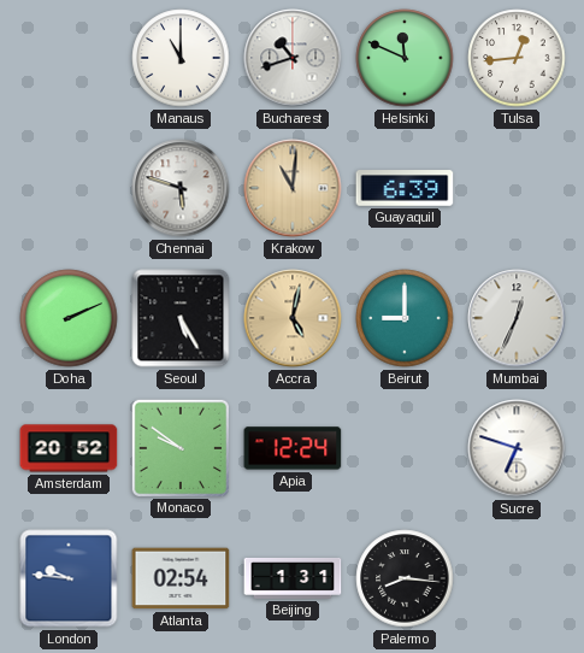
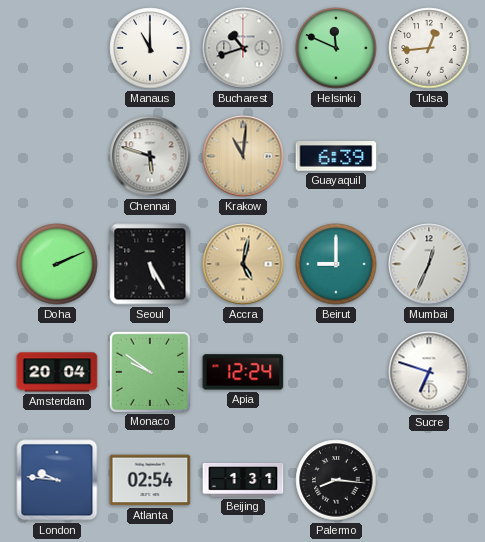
Amsterdam: 20:52 -> 20:04 (57, 372)
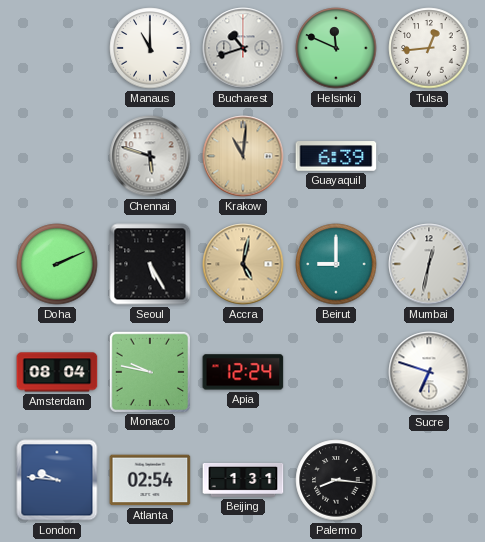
Mumbai: 12:34 -> 12:32 (429, 264)
Amsterdam: 20:04 -> 08:04 (57, 372)
Monaco: 9:51 -> 9:47 (149, 371)
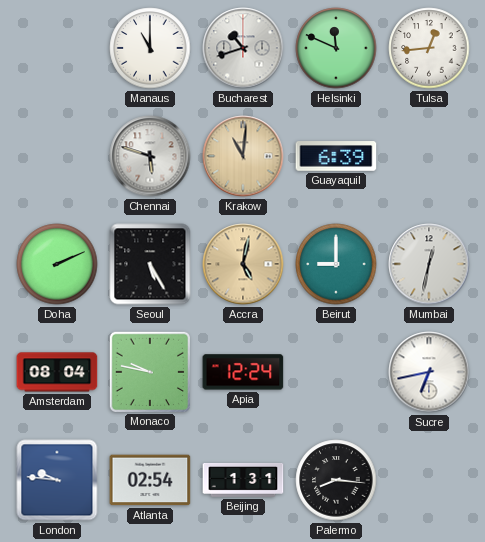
Sucre: 6:48 -> 6:43 (429, 372)
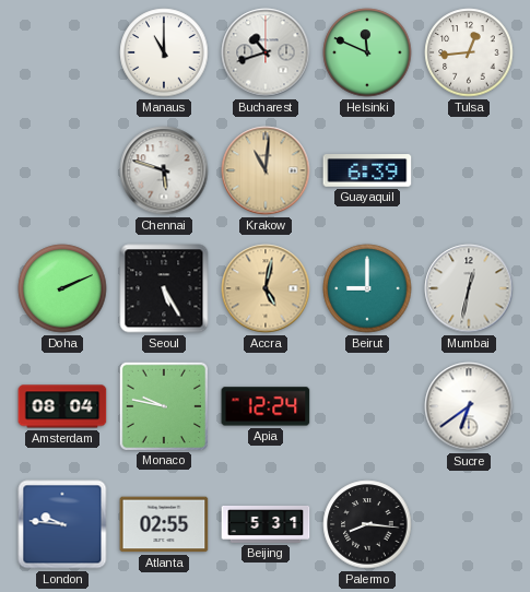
Sucre: 6:43 -> 6:39 (469, 406)
Atlanta: 02:54 -> 02:55 (164, 524)
Beijing: 1:31 -> 5:31 (266, 524)
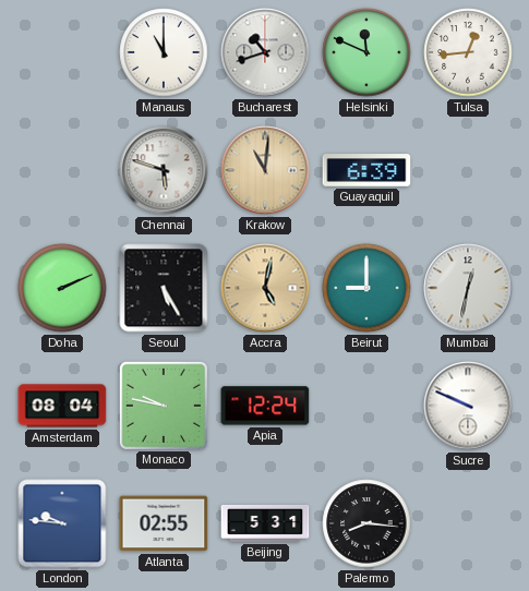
Sucre: 6:39 -> 9:49 (468, 406)
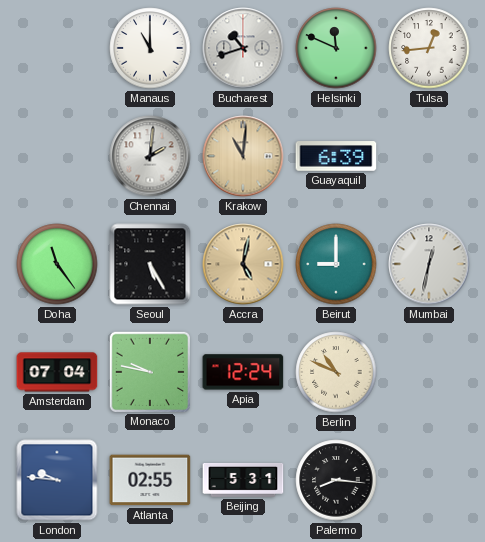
Chennai: 5:48 -> 2:01 (150, 156)
Doha: 2:11 -> 11:24 (57, 264)
Amsterdam: 08:04 -> 07:04 (57, 372)
Berlin: none -> 10:49 (336, 372)
Sucre: 9:49 -> none (468, 406)
